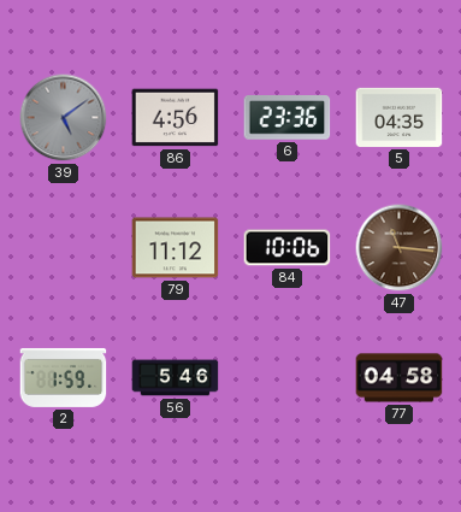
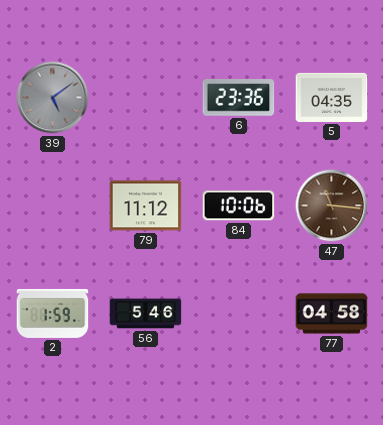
86: 4:56 -> none (176, 118)
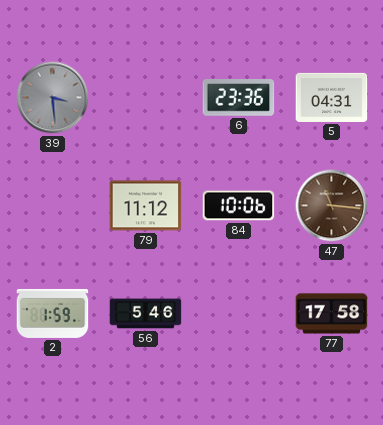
39: 5:09 -> 3:29 (53, 98)
5: 04:35 -> 04:31 (332, 97)
77: 04:58 -> 17:58 (332, 314)
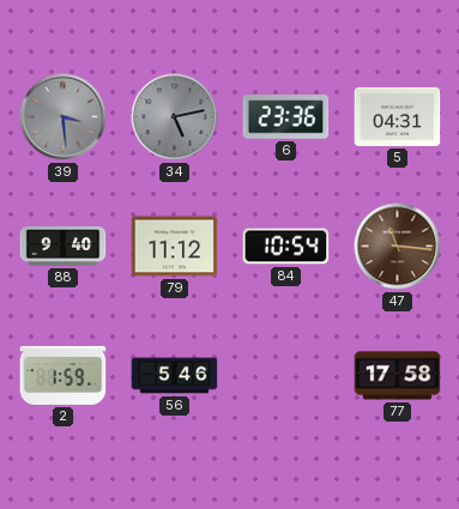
34: none -> 5:13 (175, 117)
88: none -> 9:40 (64, 247)
84: 10:06 -> 10:54 (286, 247)
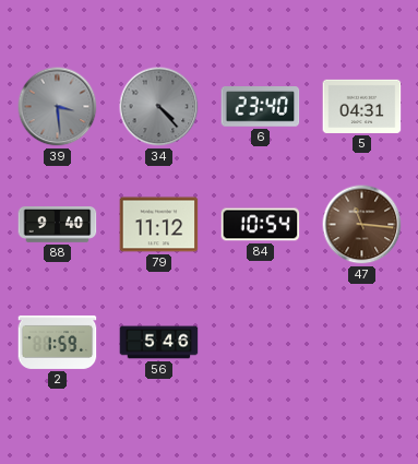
34: 5:13 -> 4:23 (159, 107)
6: 23:36 -> 23:40 (261, 107)
77: 17:58 -> none (398, 376)
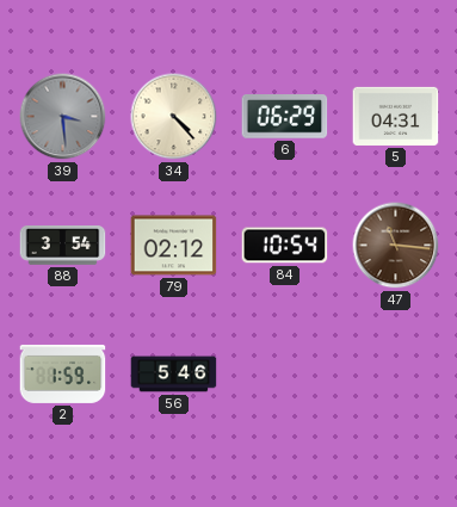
34 dial: grey -> cream (174, 117)
6: 23:40 -> 06:29 (285, 117)
88: 9:40 -> 3:54 (63, 246)
79: 11:12 -> 02:12 (174, 246)
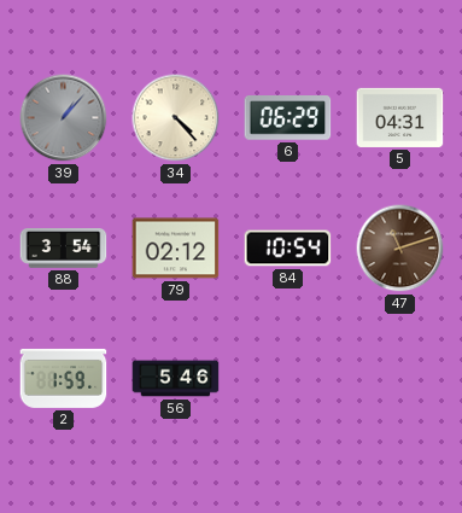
39: 3:29 -> 1:07 (64, 118)
47: 11:16 -> 11:12 (400, 249)
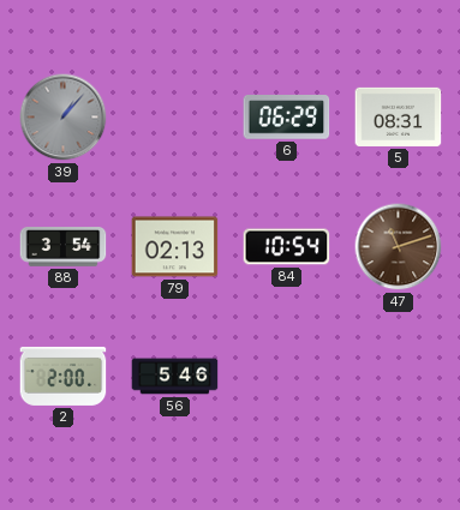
34: 4:23 -> none (176, 118)
5: 04:31 -> 08:31 (399, 116)
79: 02:12 -> 02:13 (175, 247)
2: 1:59 -> 2:00 (64, 376)
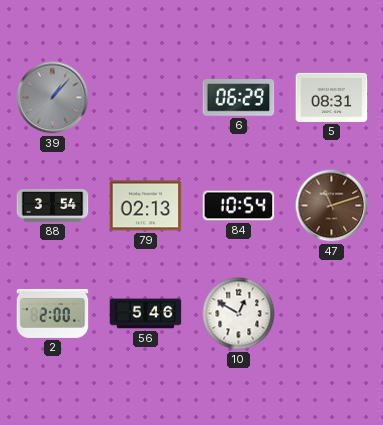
10: none -> 12:50 (239, 314)
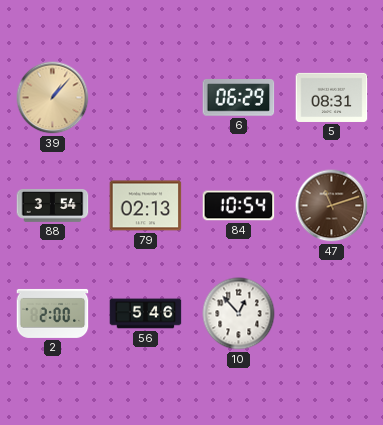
39 dial: grey -> champagne (53, 98)
10: 12:50 -> 12:53 (239, 314)
